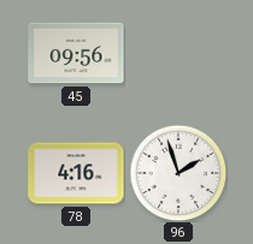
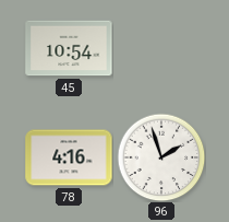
45: 09:56 -> 10:54 (69, 48)
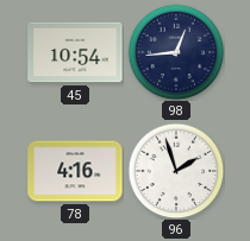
98: none -> 12:44 (176, 52)
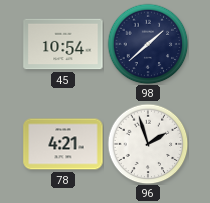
98: 12:44 -> 1:38 (148, 44)
78: 4:16 -> 4:21 (63, 144)
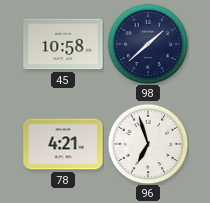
45: 10:54 -> 10:58 (63, 44)
96: 1:57 -> 6:57 (148, 144)
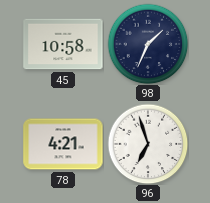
98: 1:38 -> 1:34 (148, 44)
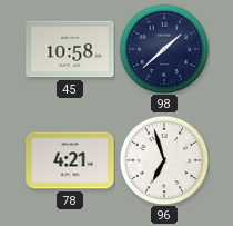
98: 1:34 -> 1:38 (164, 49)
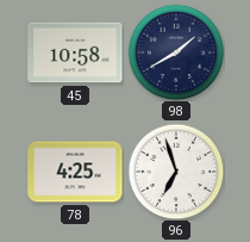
98: 1:38 -> 1:40 (176, 52)
78: 4:21 -> 4:25 (75, 172)
